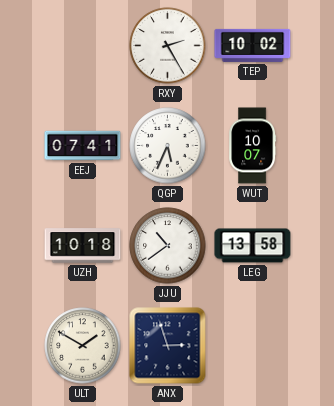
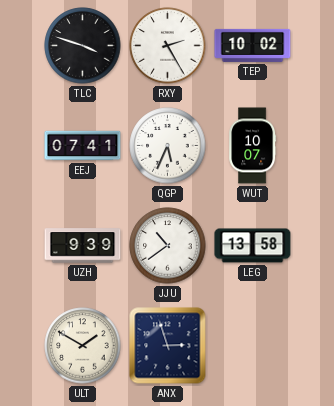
TLC: none -> 3:48 (83, 46)
UZH: 10:18 -> 9:39 (83, 246)
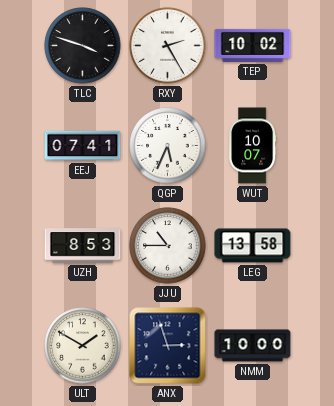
UZH: 9:39 -> 8:53 (83, 246)
JJU: 10:39 -> 10:45 (168, 246)
NMM: none -> 10:00 (253, 346)
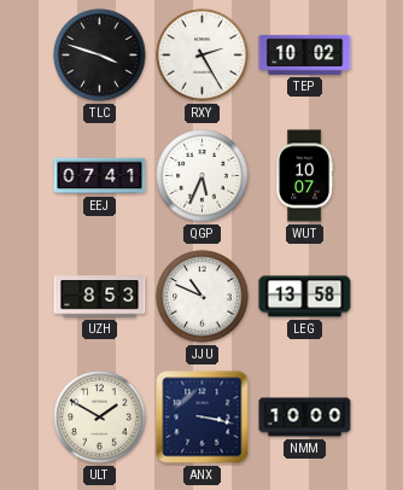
JJU: 10:45 -> 10:49 (203, 297)
ANX: 2:57 -> 3:17 (203, 418)
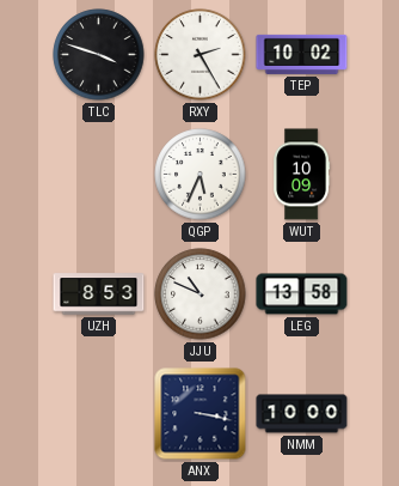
EEJ: 07:41 -> none (100, 176)
WUT: 10:07 -> 10:09 (302, 175)
ULT: 1:50 -> none (100, 418)
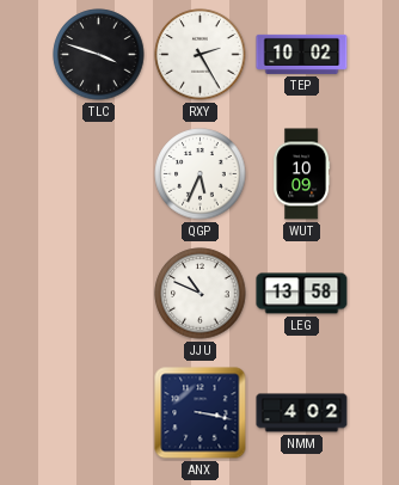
UZH: 8:53 -> none (99, 294)
NMM: 10:00 -> 4:02 (302, 413)
